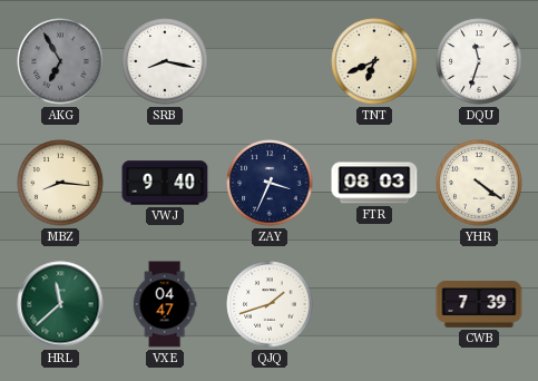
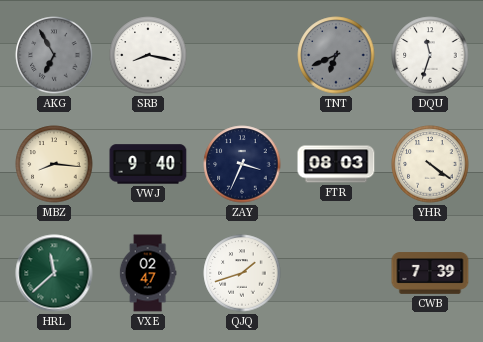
TNT dial: cream -> grey (336, 55)
VXE: 04:47 -> 02:47 (148, 273)
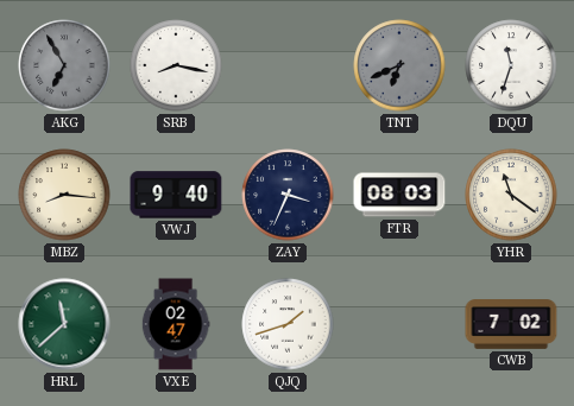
YHR: 4:21 -> 11:21 (511, 195)
CWB: 7:39 -> 7:02 (511, 324)
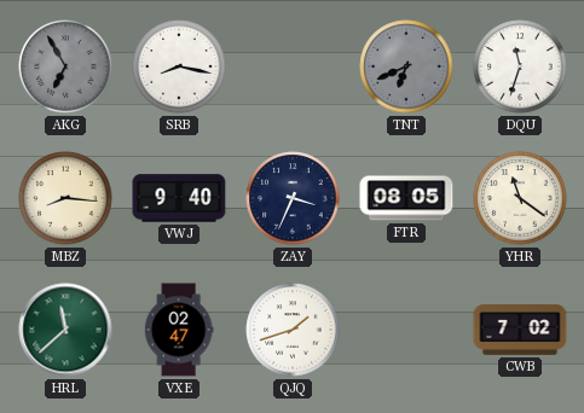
FTR: 08:03 -> 08:05 (406, 198)
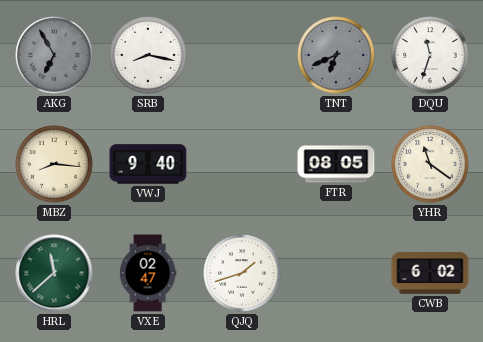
ZAY: 3:34 -> none (293, 198)
CWB: 7:02 -> 6:02 (430, 273)
